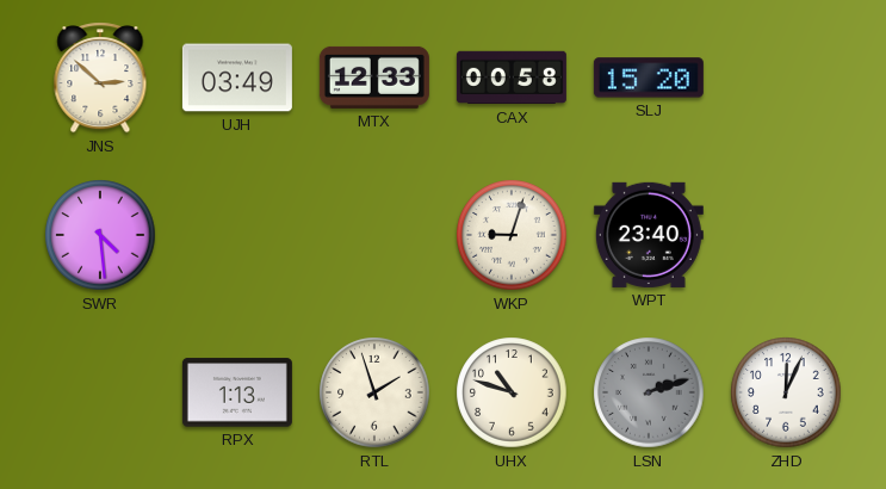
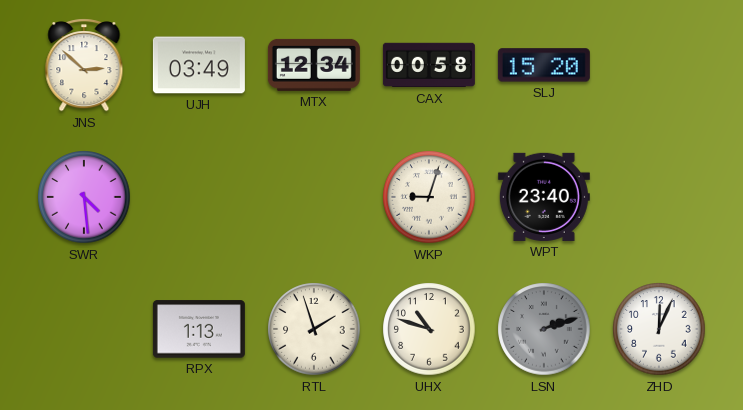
MTX: 12:33 -> 12:34 (314, 65)
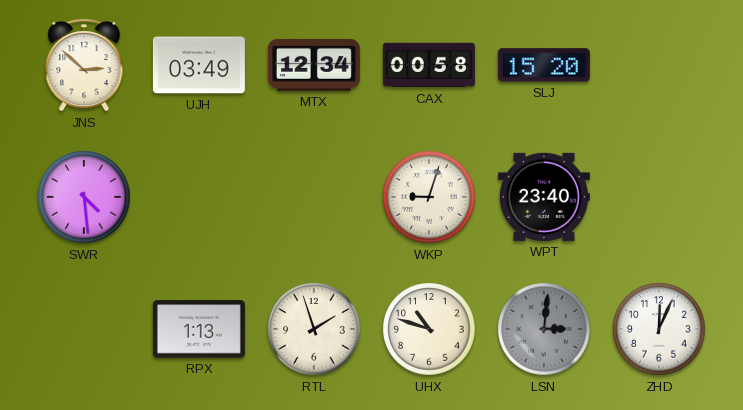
LSN: 2:12 -> 3:01 (544, 329)
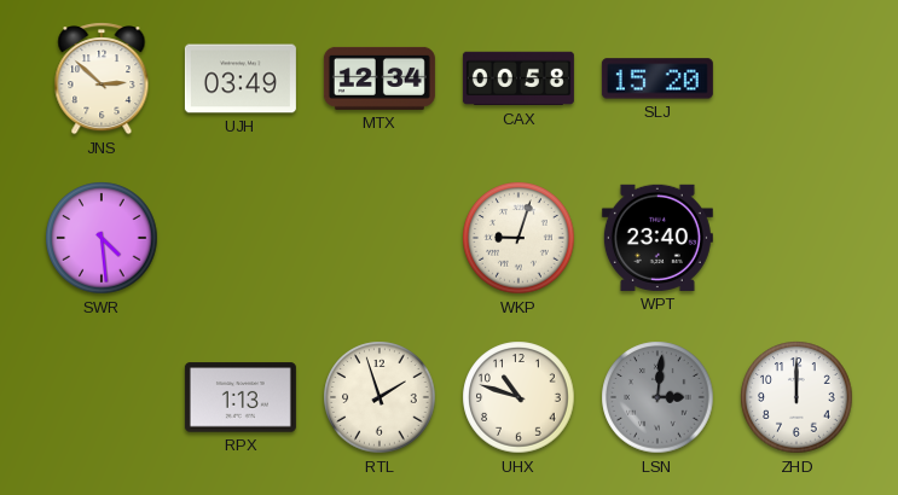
ZHD: 12:04 -> 12:00 (796, 397)
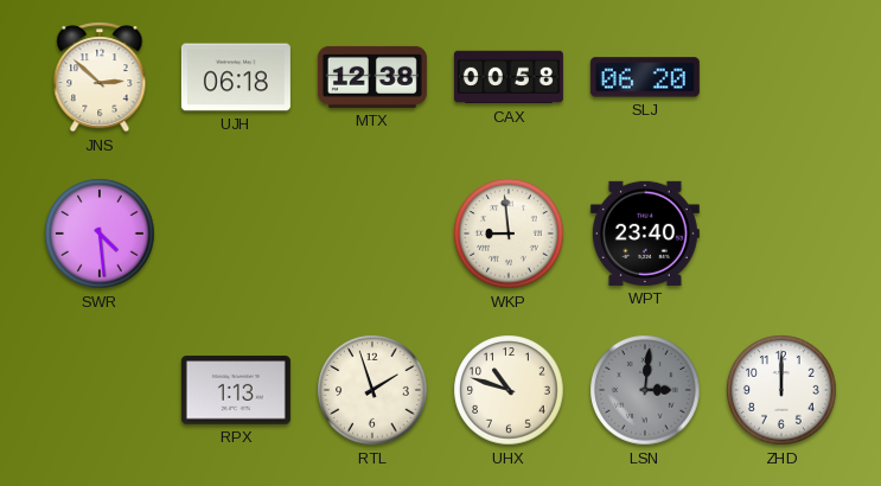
UJH: 03:49 -> 06:18 (236, 77)
MTX: 12:34 -> 12:38 (372, 77)
SLJ: 15:20 -> 06:20 (645, 77)
WKP: 9:03 -> 8:59 (509, 234)
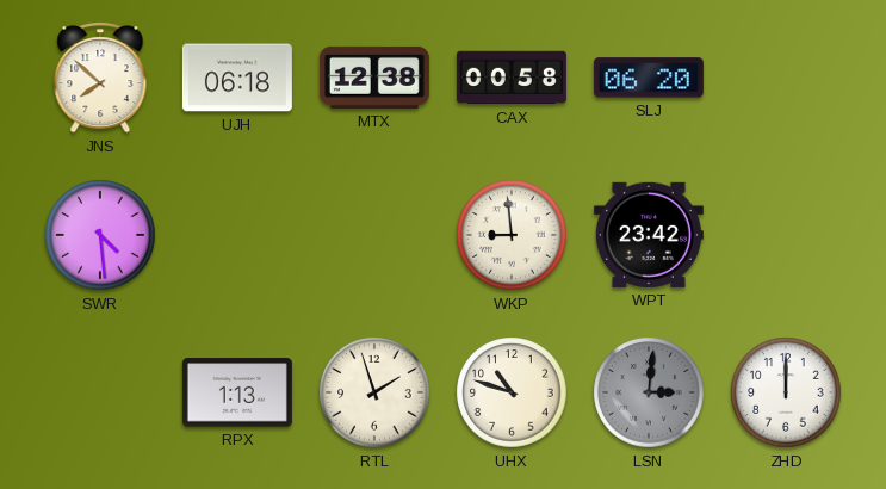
JNS: 2:52 -> 7:52 (100, 78)
WPT: 23:40 -> 23:42 (649, 235)
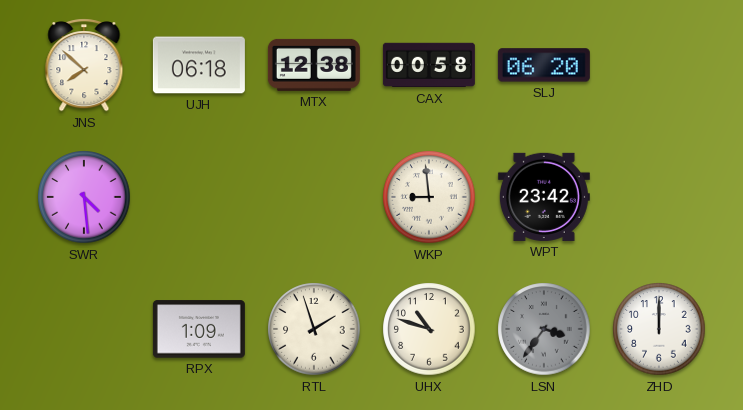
RPX: 1:13 -> 1:09 (199, 329)
LSN: 3:01 -> 3:36 (544, 329)
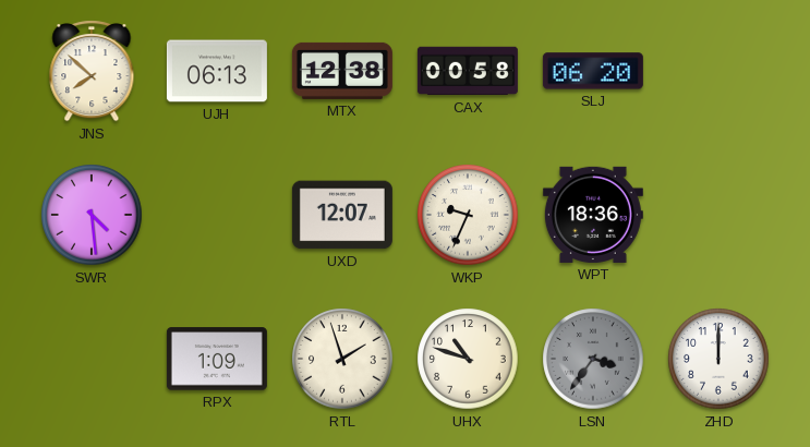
UJH: 06:18 -> 06:13 (217, 71)
UXD: none -> 12:07 (342, 215)
WKP: 8:59 -> 9:34 (468, 215)
WPT: 23:42 -> 18:36 (593, 215)
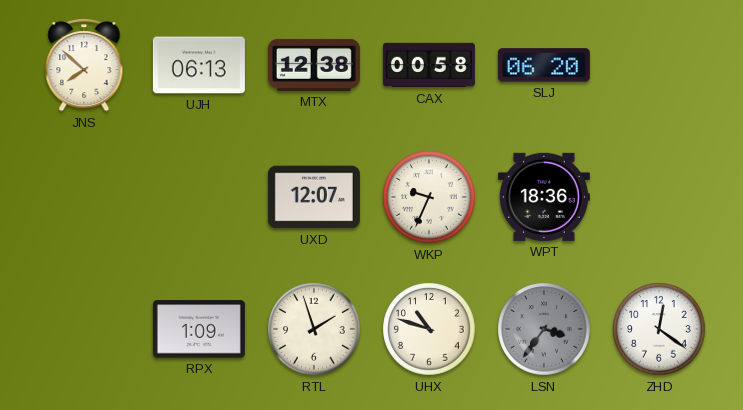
SWR: 4:29 -> none (92, 215)
ZHD: 12:00 -> 12:21 (659, 329)
